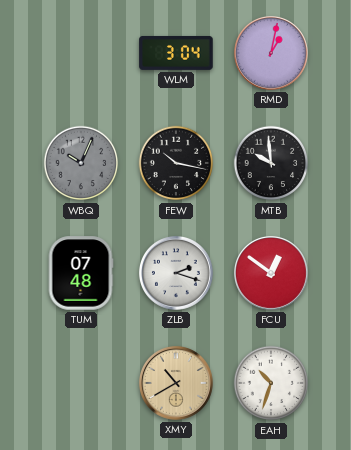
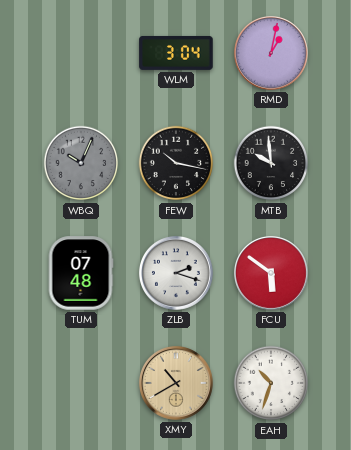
FCU: 12:51 -> 5:51 (271, 273)
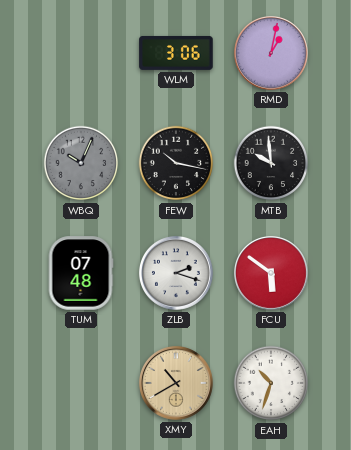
WLM: 3:04 -> 3:06 (176, 53)
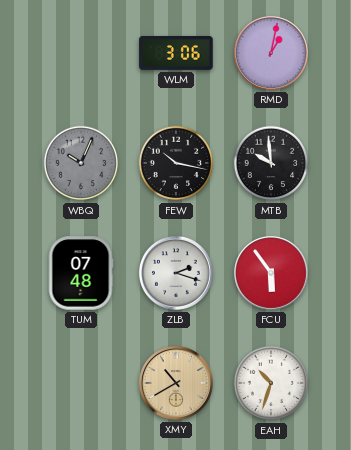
FCU: 5:51 -> 5:54 (271, 273)
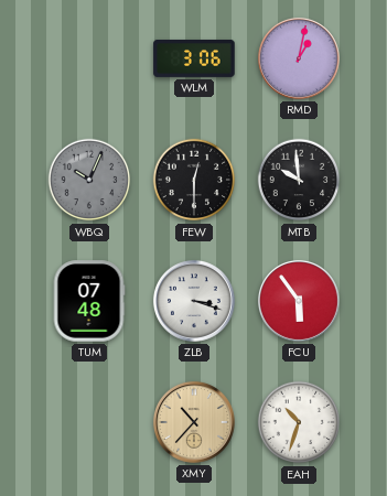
FEW: 10:17 -> 12:30 (194, 180)
ZLB: 2:18 -> 3:18 (194, 301)
XMY: 10:40 -> 10:37 (194, 422)
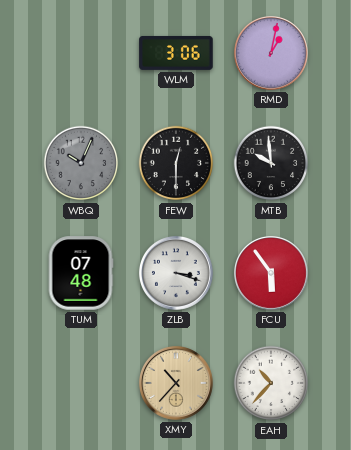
EAH: 10:33 -> 10:37 (271, 383)
